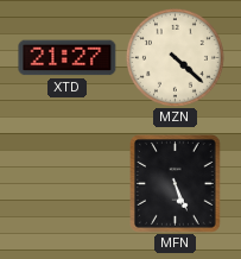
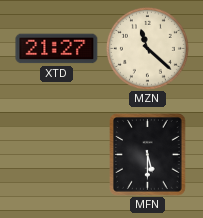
MZN: 4:22 -> 11:22 (147, 48)
MFN: 5:26 -> 5:30 (148, 155)
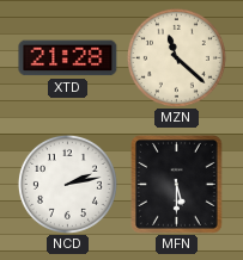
XTD: 21:27 -> 21:28 (68, 58)
NCD: none -> 2:13 (67, 184)
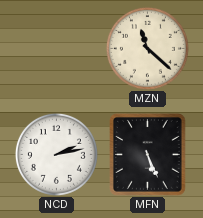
XTD: 21:28 -> none (68, 58)
MFN: 5:30 -> 5:26 (148, 155)
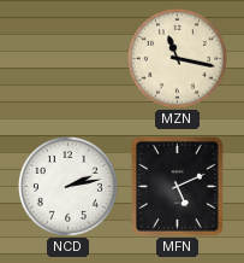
MZN: 11:22 -> 11:17 (177, 58)
MFN: 5:26 -> 5:11 (178, 187)
